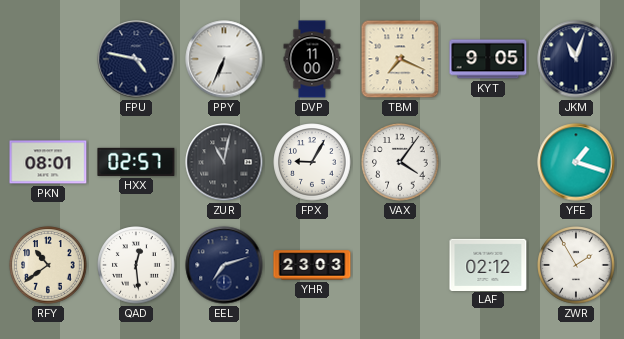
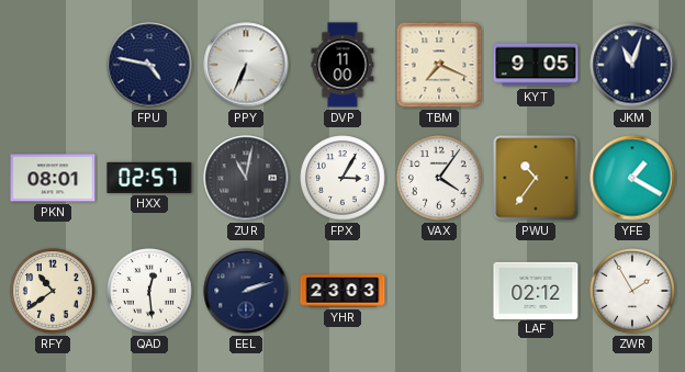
FPX: 9:05 -> 3:05 (343, 178)
PWU: none -> 10:36 (536, 178)
YFE: 1:18 -> 1:20 (632, 178)
EEL: 7:12 -> 2:12 (246, 291)
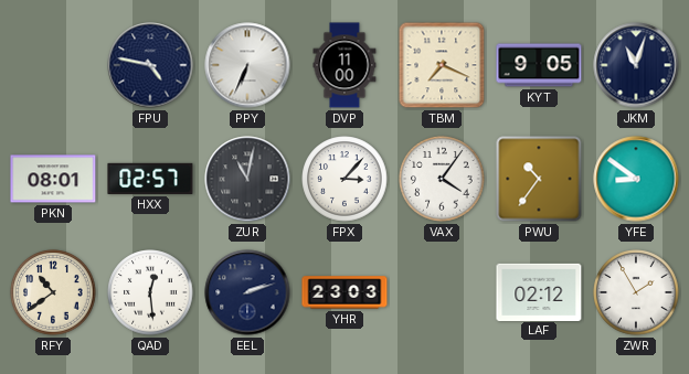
FPX: 3:05 -> 3:07 (344, 179)
YFE: 1:20 -> 8:51 (636, 179)
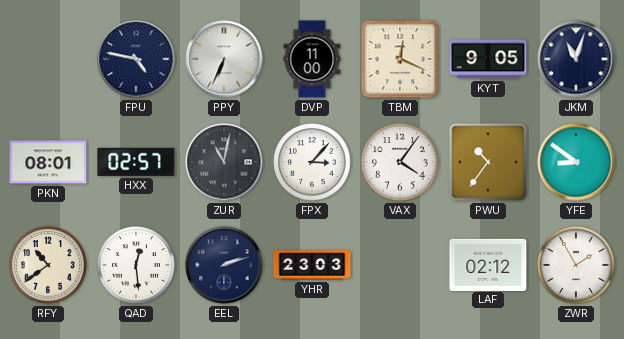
TBM: 7:19 -> 12:19 (400, 59)
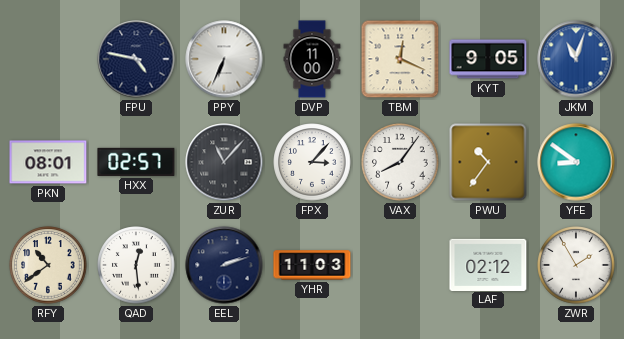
JKM dial: navy -> blue (576, 59)
ZUR: 11:02 -> 11:07 (224, 162)
VAX: 4:06 -> 8:06 (400, 162)
YHR: 23:03 -> 11:03 (312, 265)
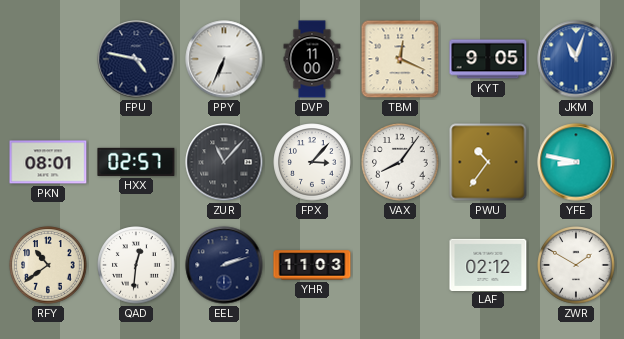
YFE: 8:51 -> 8:47 (576, 162)
QAD: 12:29 -> 12:31 (136, 265)
ZWR: 1:55 -> 1:50 (576, 265)
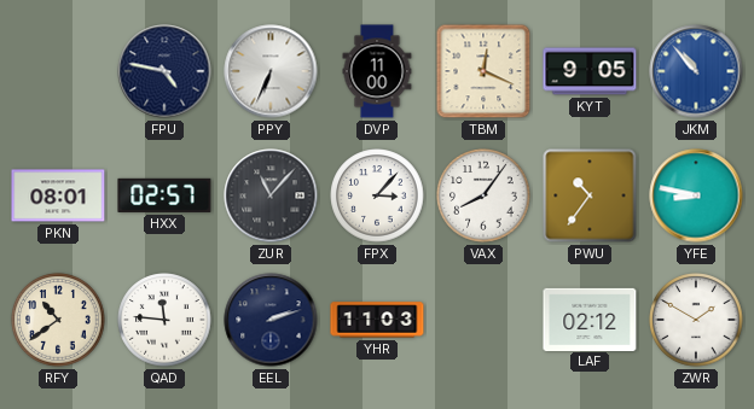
JKM: 11:03 -> 10:53 (696, 71)
QAD: 12:31 -> 11:46 (164, 320)
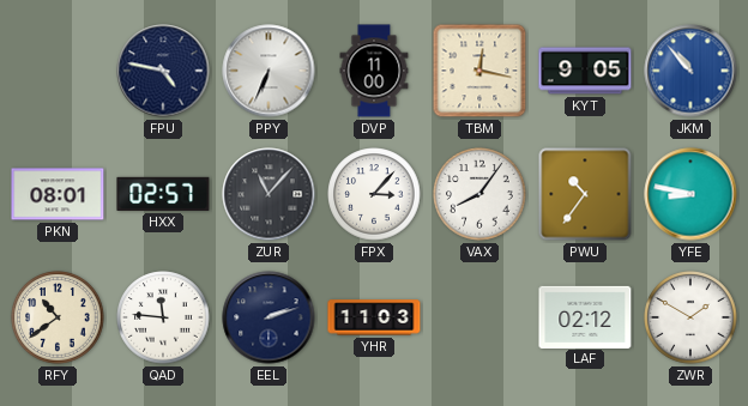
TBM: 12:19 -> 12:17 (479, 71)
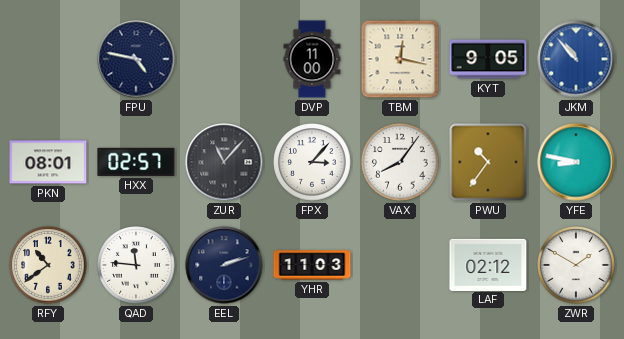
PPY: 6:34 -> none (269, 71)
